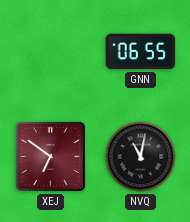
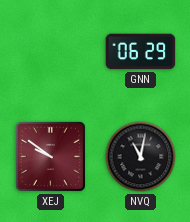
GNN: 06:55 -> 06:29 (141, 52)
XEJ: 6:51 -> 9:51 (50, 156)
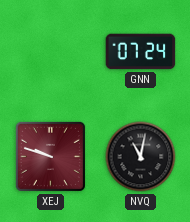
GNN: 06:29 -> 07:24 (141, 52)
XEJ: 9:51 -> 9:48 (50, 156)
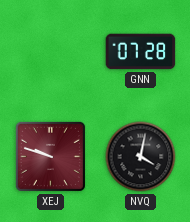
GNN: 07:24 -> 07:28 (141, 52)
NVQ: 11:02 -> 4:02 (141, 157)
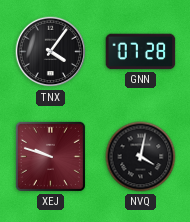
TNX: none -> 4:06 (51, 52)
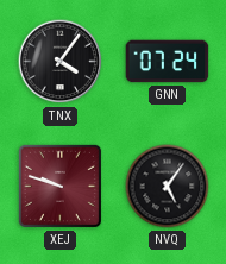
GNN: 07:28 -> 07:24 (168, 62)
NVQ: 4:02 -> 5:06 (168, 187)
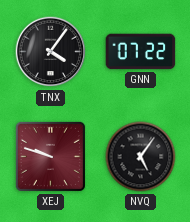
GNN: 07:24 -> 07:22 (141, 52)
